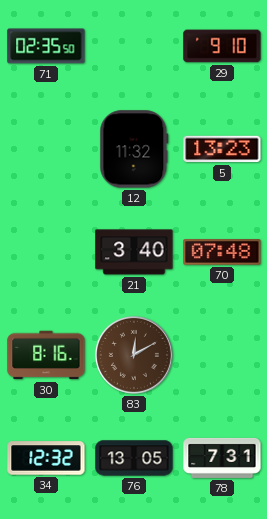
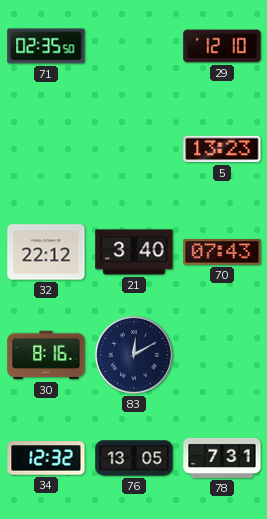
29: 9:10 -> 12:10 (222, 46)
12: 11:32 -> none (134, 149)
32: none -> 22:12 (46, 252)
70: 07:48 -> 07:43 (222, 252)
83 dial: brown -> navy (134, 355)
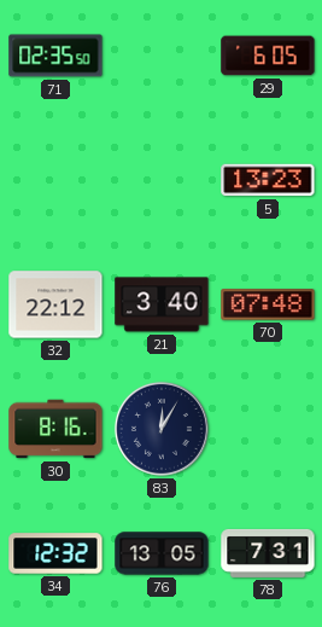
29: 12:10 -> 6:05 (268, 56)
70: 07:43 -> 07:48 (268, 304)
83: 12:10 -> 12:05 (162, 429)
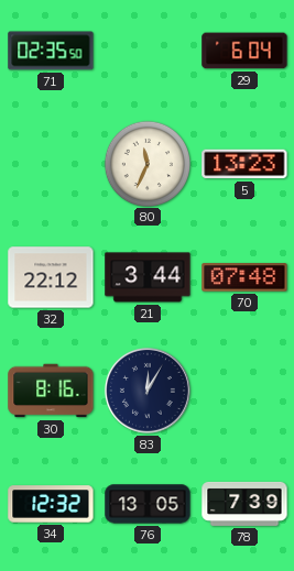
29: 6:05 -> 6:04 (244, 51)
80: none -> 11:34 (146, 163)
21: 3:40 -> 3:44 (148, 277)
78: 7:31 -> 7:39 (244, 504)
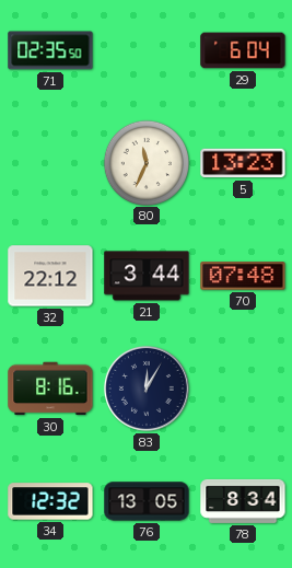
78: 7:39 -> 8:34 (243, 501)
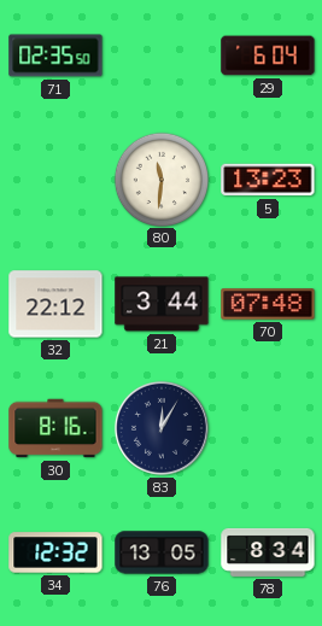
80: 11:34 -> 11:31 (160, 179)
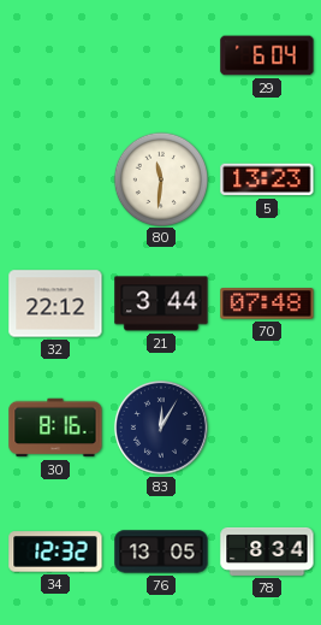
71: 02:35 -> none (55, 55)
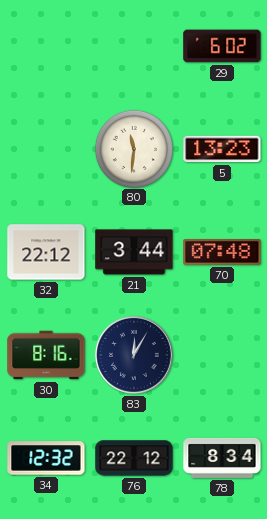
29: 6:04 -> 6:02 (222, 46)
76: 13:05 -> 22:12 (134, 458)
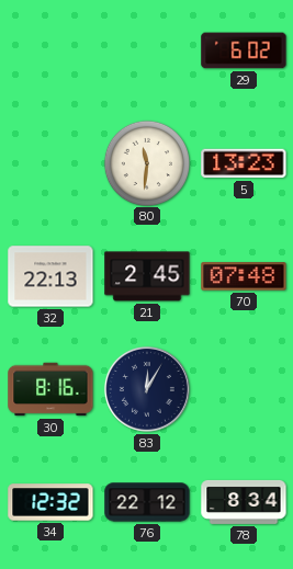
32: 22:12 -> 22:13 (50, 276)
21: 3:44 -> 2:45 (147, 276)
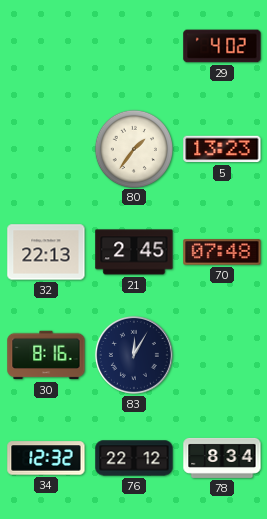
29: 6:02 -> 4:02 (222, 46)
80: 11:31 -> 1:36 (133, 148)
